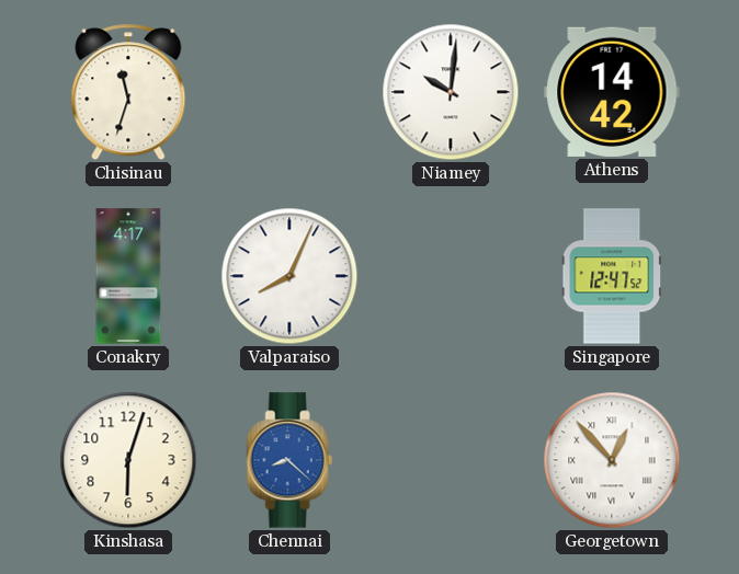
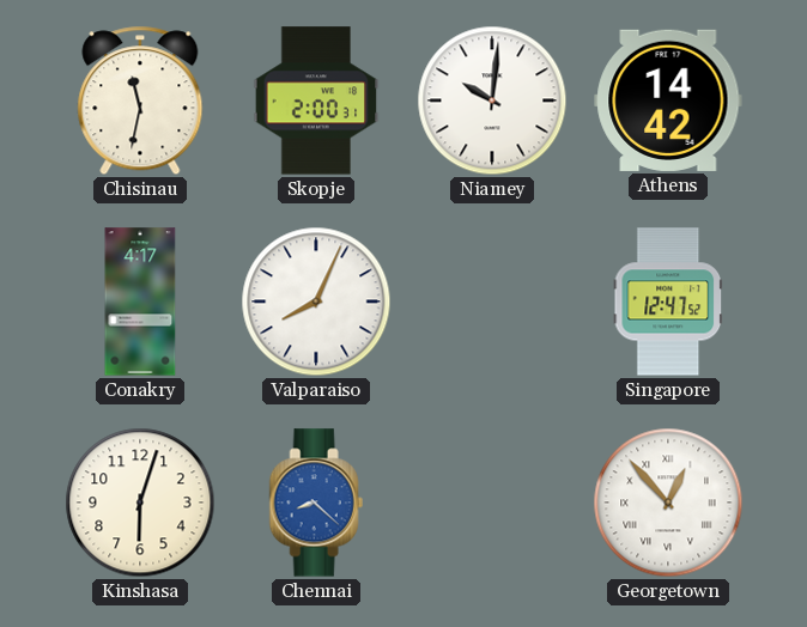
Chisinau: 11:33 -> 11:32 (140, 101)
Skopje: none -> 2:00 (316, 101)
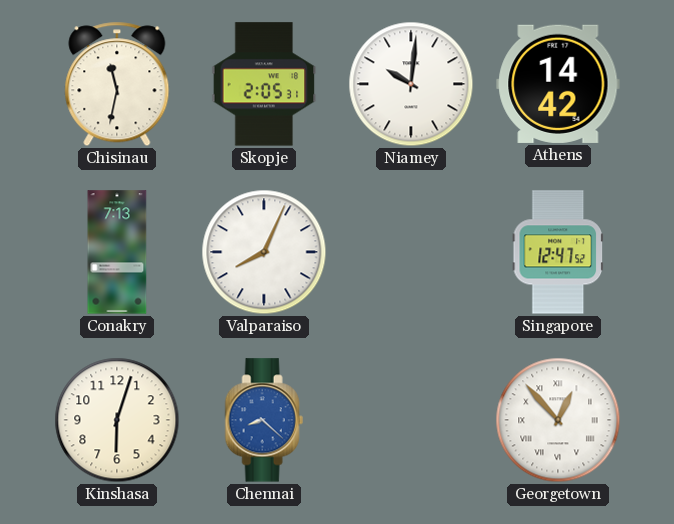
Skopje: 2:00 -> 2:05 (264, 84)
Conakry: 4:17 -> 7:13 (117, 252)
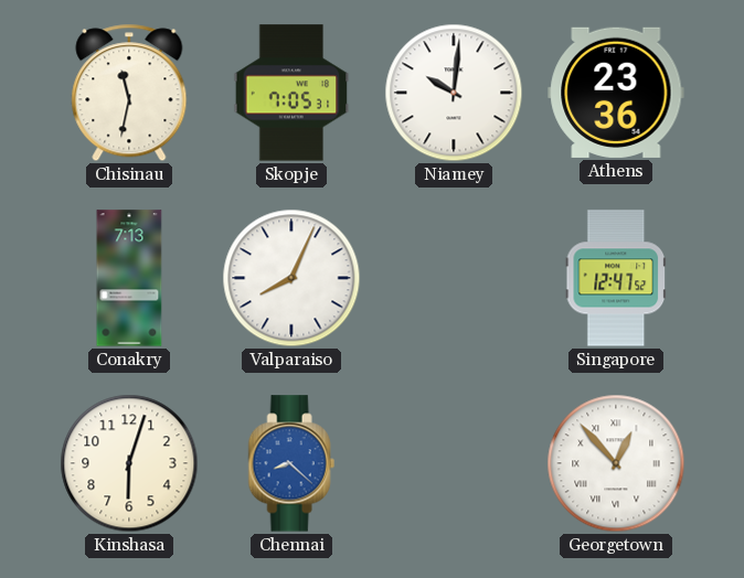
Skopje: 2:05 -> 7:05 (291, 93)
Athens: 14:42 -> 23:36 (616, 93)
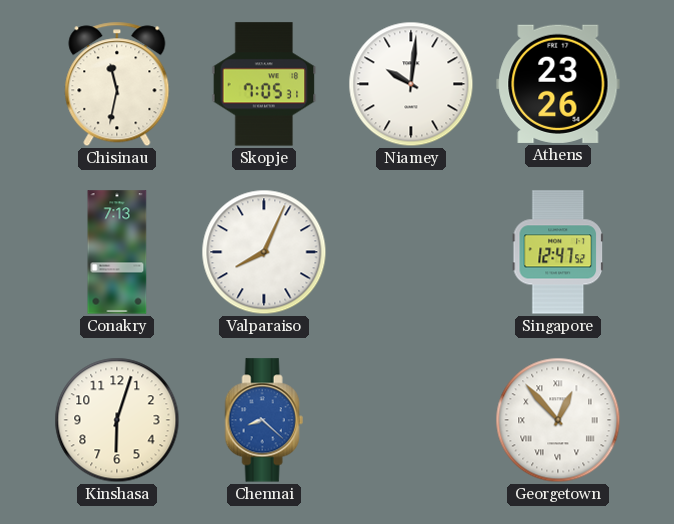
Athens: 23:36 -> 23:26 (558, 84)
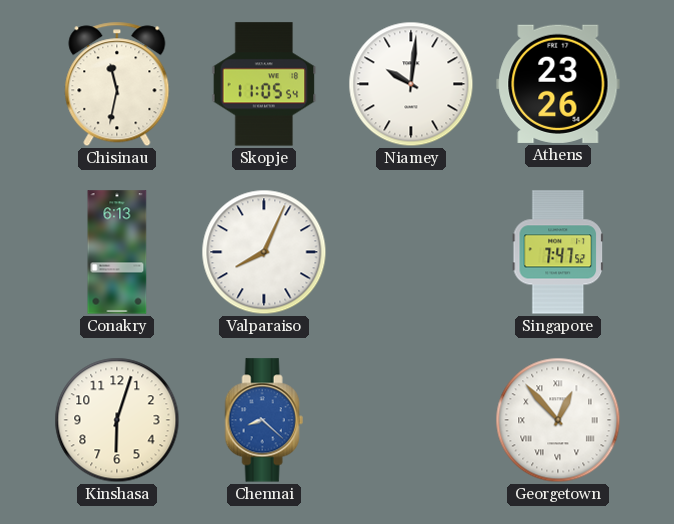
Skopje: 7:05 -> 11:05 (264, 84)
Conakry: 7:13 -> 6:13 (117, 252)
Singapore: 12:47 -> 7:47 (558, 252)
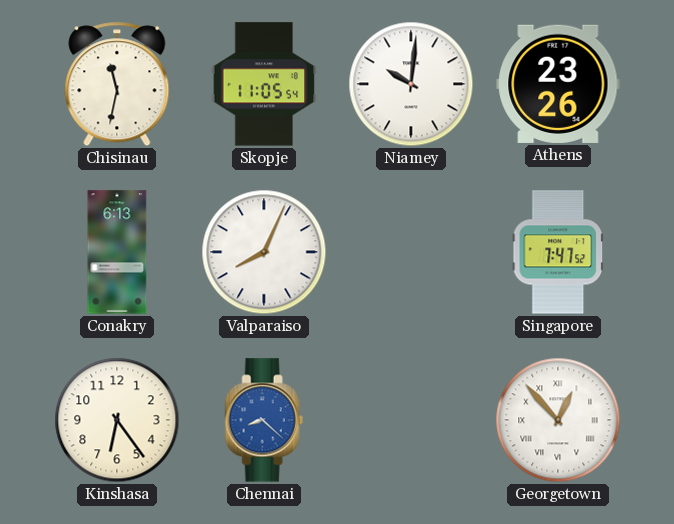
Kinshasa: 6:03 -> 6:24 (117, 420)
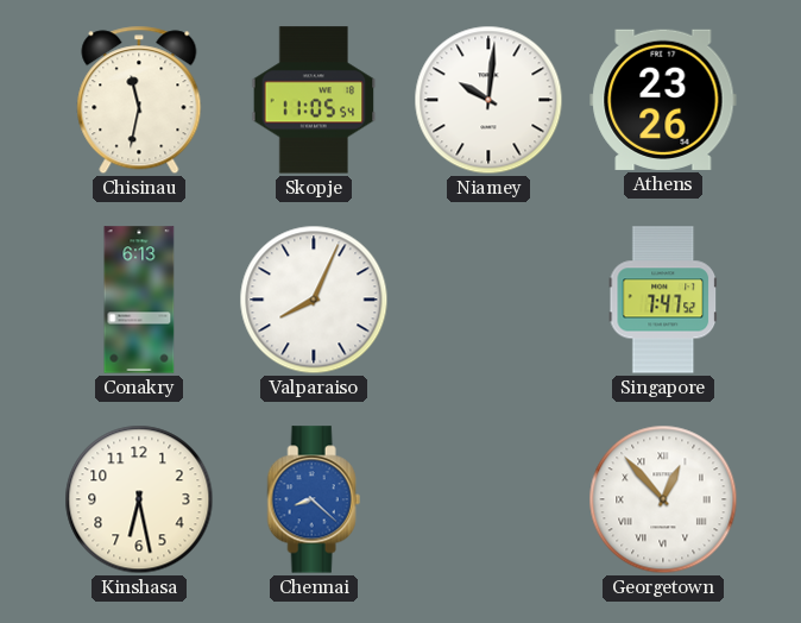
Kinshasa: 6:24 -> 6:28 (139, 499)
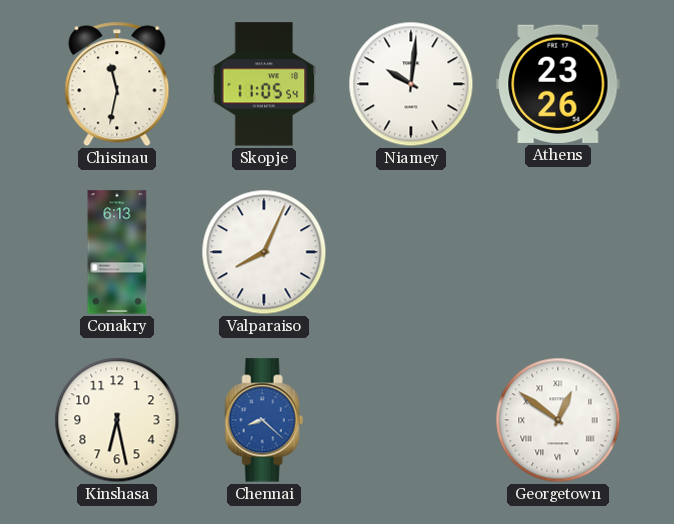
Singapore: 7:47 -> none (663, 300)
Georgetown: 12:53 -> 12:51 (558, 420)
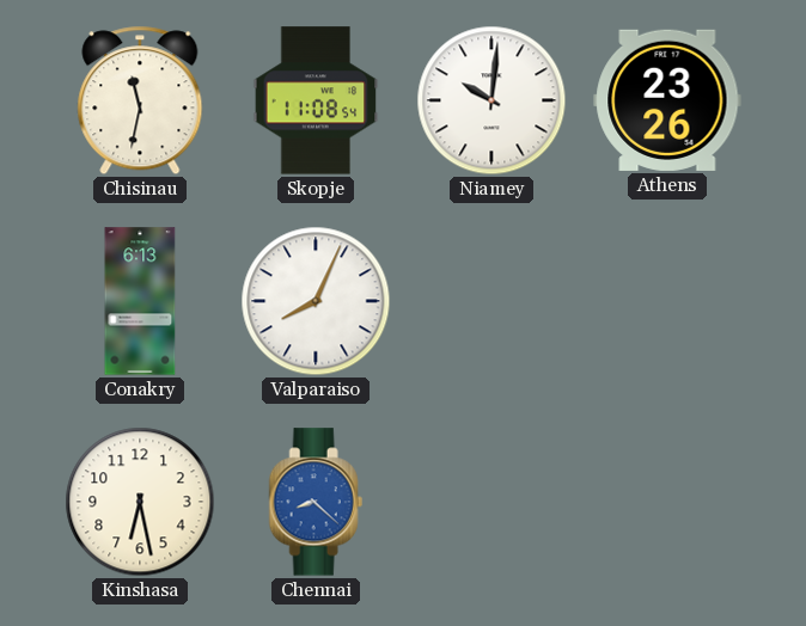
Skopje: 11:05 -> 11:08 (316, 100)
Georgetown: 12:51 -> none (558, 420)
